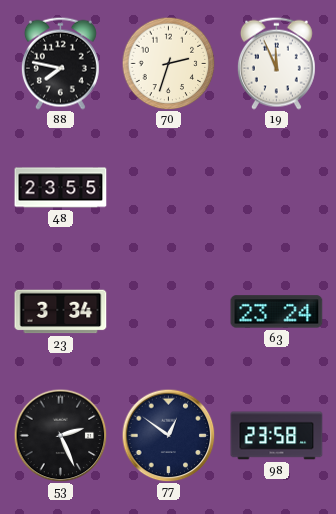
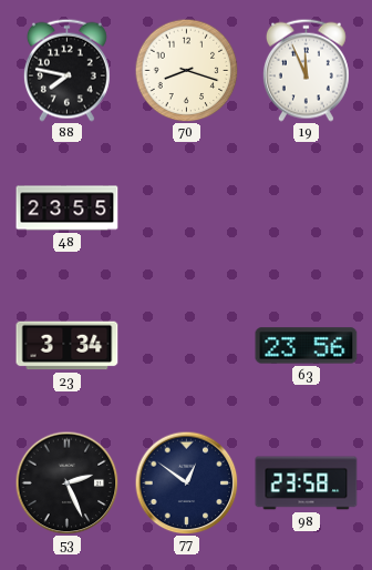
70: 2:33 -> 8:18 (186, 70)
63: 23:24 -> 23:56 (307, 346)
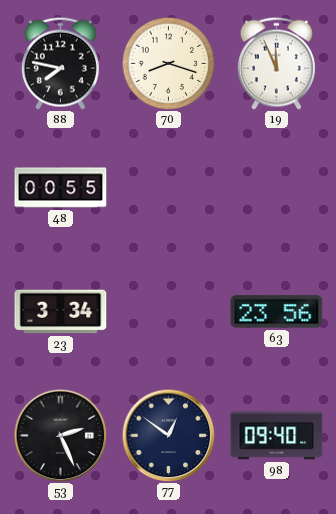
48: 23:55 -> 00:55 (61, 188)
98: 23:58 -> 09:40 (277, 436)
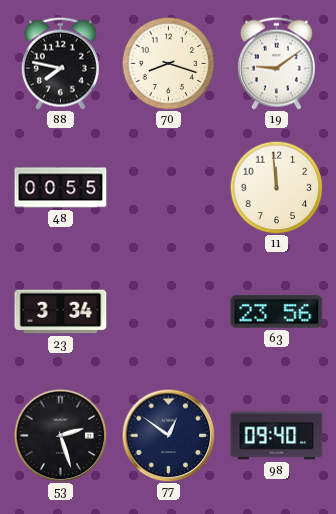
19: 11:56 -> 9:09 (276, 63)
11: none -> 11:59 (276, 187)
53: 2:26 -> 2:27 (60, 435)
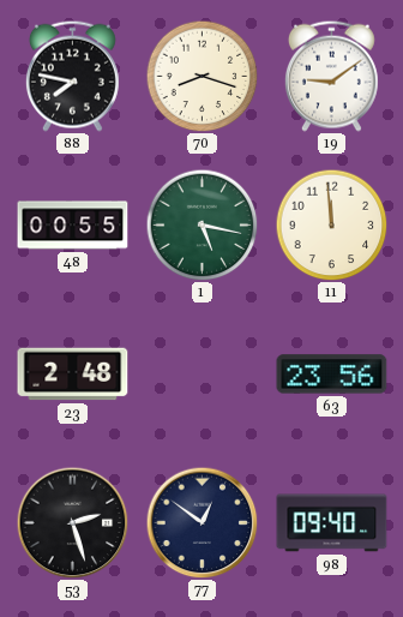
1: none -> 5:17 (201, 224)
23: 3:34 -> 2:48 (73, 375)
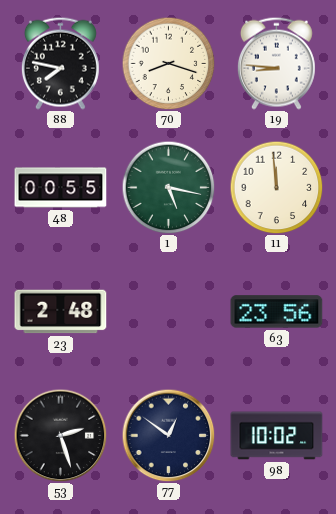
19: 9:09 -> 8:46 (276, 63)
98: 09:40 -> 10:02 (277, 436)
